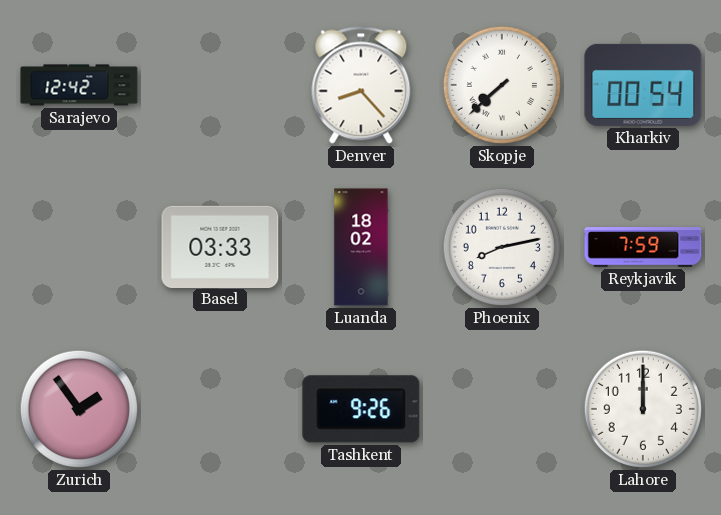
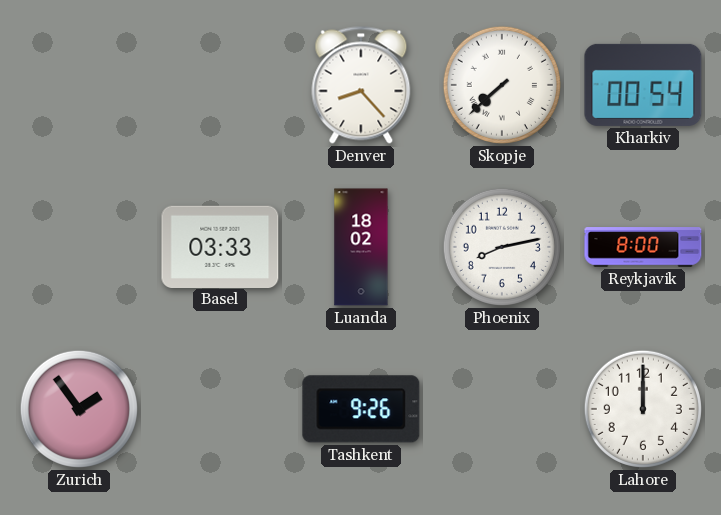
Sarajevo: 12:42 -> none (79, 85)
Reykjavik: 7:59 -> 8:00 (643, 247)
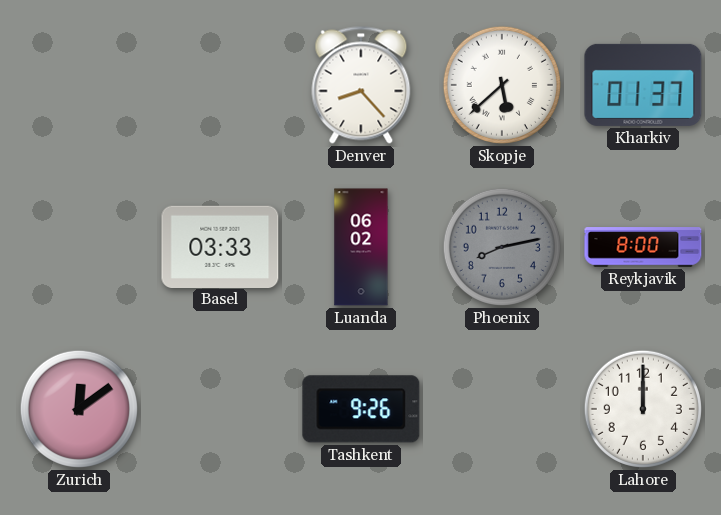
Skopje: 7:38 -> 5:38 (502, 85)
Kharkiv: 00:54 -> 01:37 (643, 85)
Luanda: 18:02 -> 06:02 (361, 247)
Phoenix dial: white -> grey (502, 247)
Zurich: 1:54 -> 12:09 (79, 409)
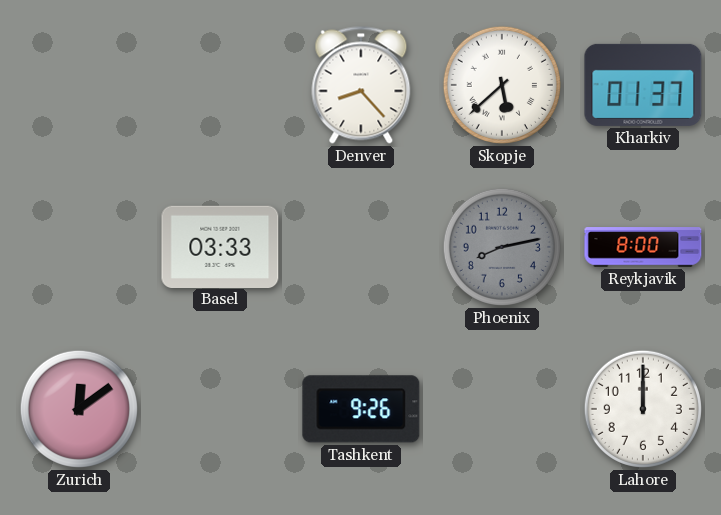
Luanda: 06:02 -> none (361, 247)
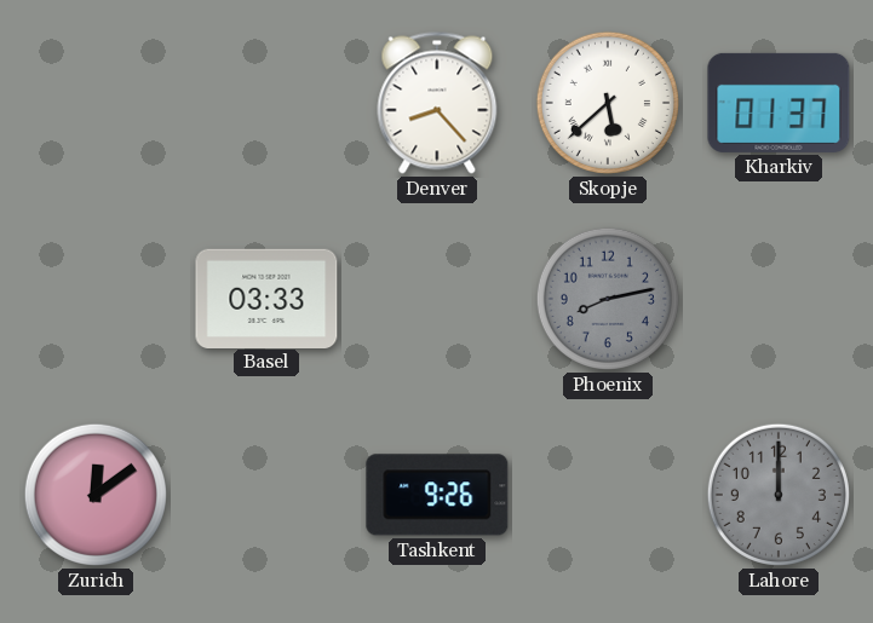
Reykjavik: 8:00 -> none (643, 247)
Lahore dial: white -> grey (779, 495)
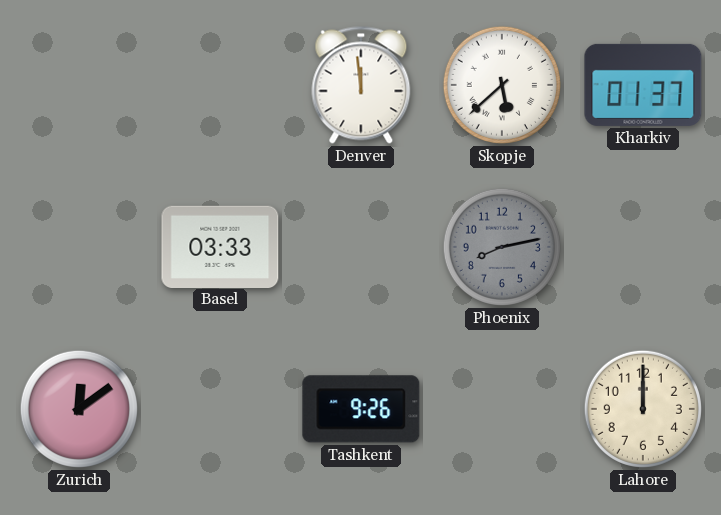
Denver: 8:23 -> 11:59 (361, 85)
Lahore dial: grey -> cream (643, 409)
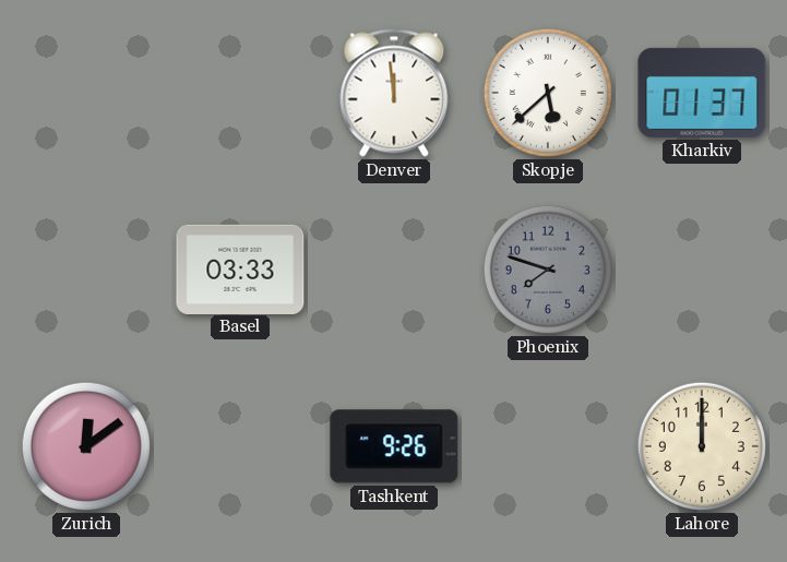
Phoenix: 8:13 -> 7:48 (548, 270)
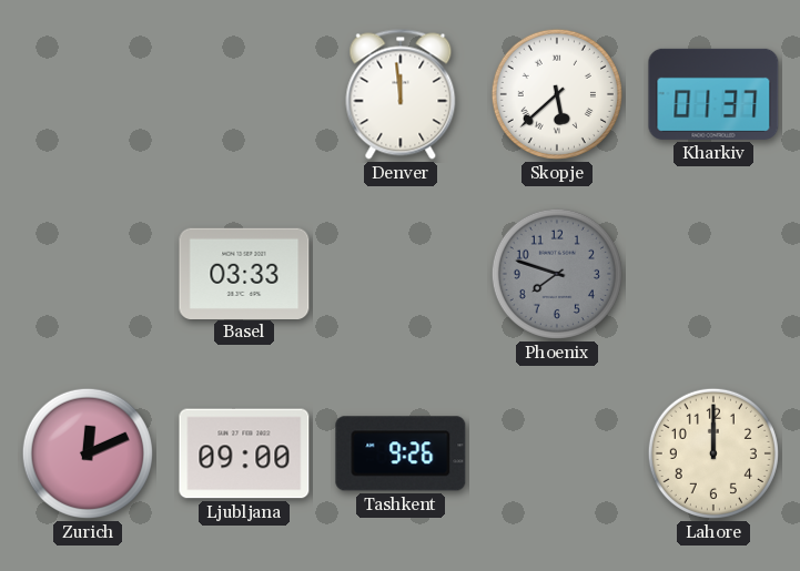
Zurich: 12:09 -> 12:11 (88, 453)
Ljubljana: none -> 09:00 (244, 453)
